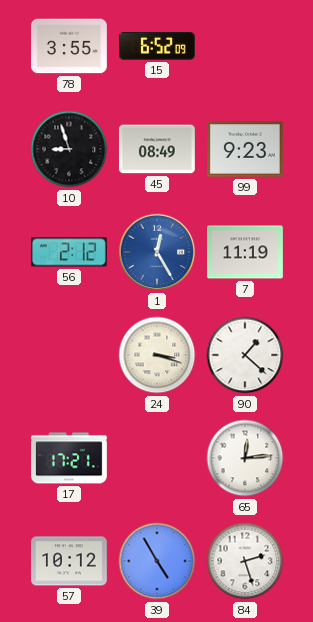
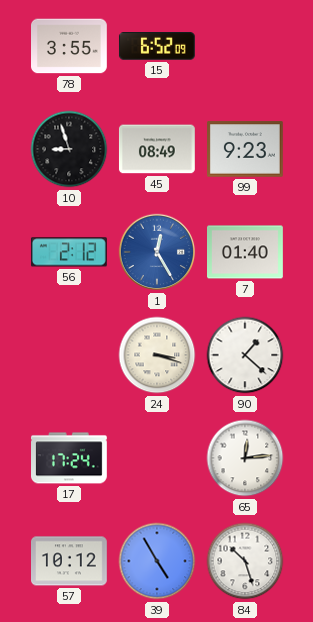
7: 11:19 -> 01:40 (246, 252)
17: 17:21 -> 17:24 (70, 458)
84: 2:27 -> 10:27 (245, 561)
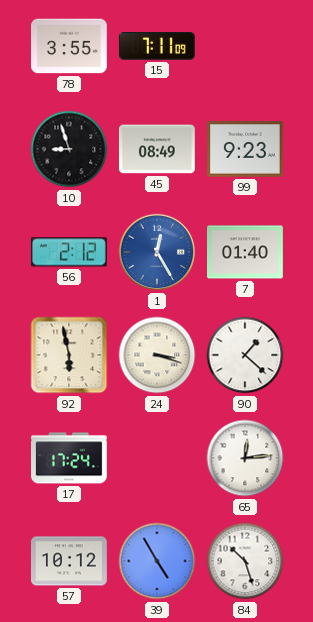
15: 6:52 -> 7:11 (157, 47)
92: none -> 5:58 (69, 355)
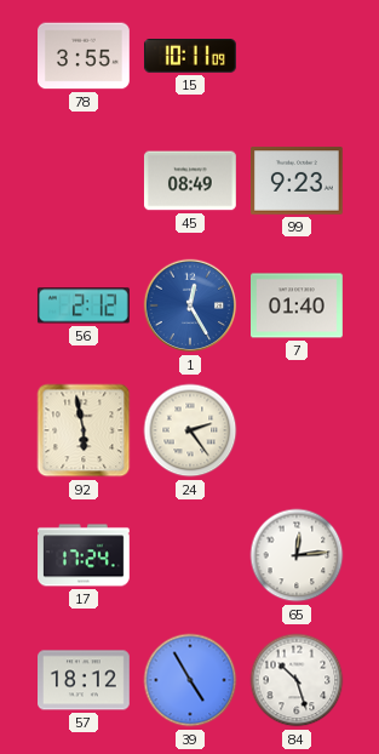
15: 7:11 -> 10:11 (190, 57)
10: 8:57 -> none (69, 149)
24: 3:18 -> 2:24 (190, 430)
90: 1:22 -> none (245, 355)
57: 10:12 -> 18:12 (85, 680)
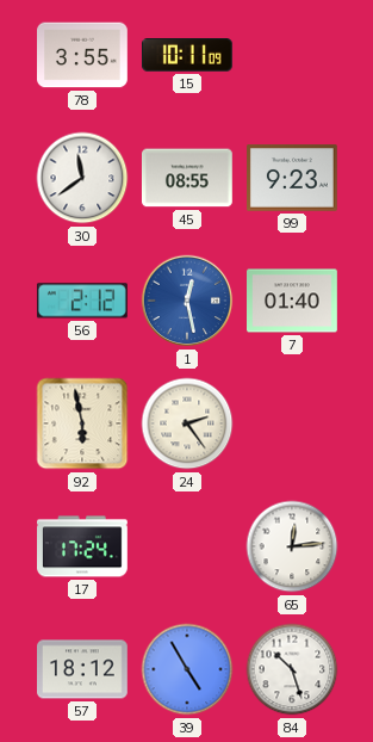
30: none -> 11:39 (82, 178)
45: 08:49 -> 08:55 (187, 178)
1: 12:25 -> 12:28 (187, 301)
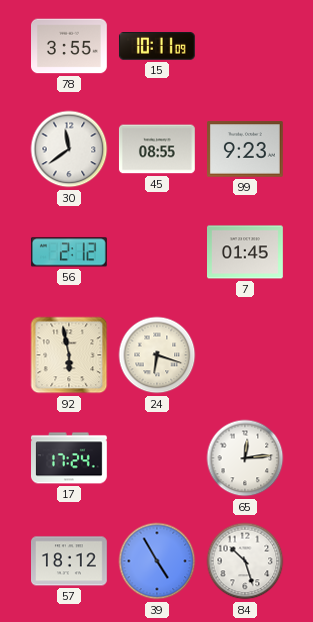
1: 12:28 -> none (187, 301)
7: 01:40 -> 01:45 (246, 252)
24: 2:24 -> 6:18 (157, 355)
